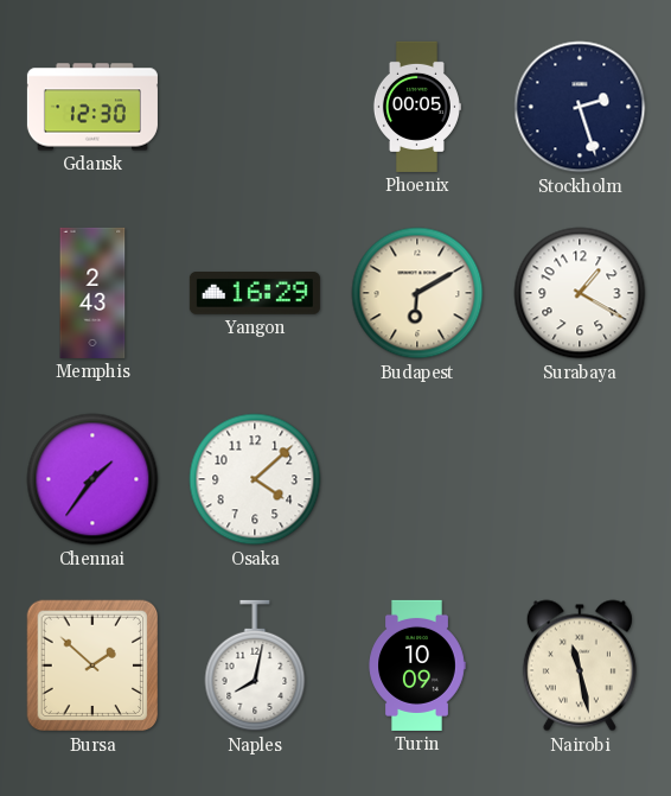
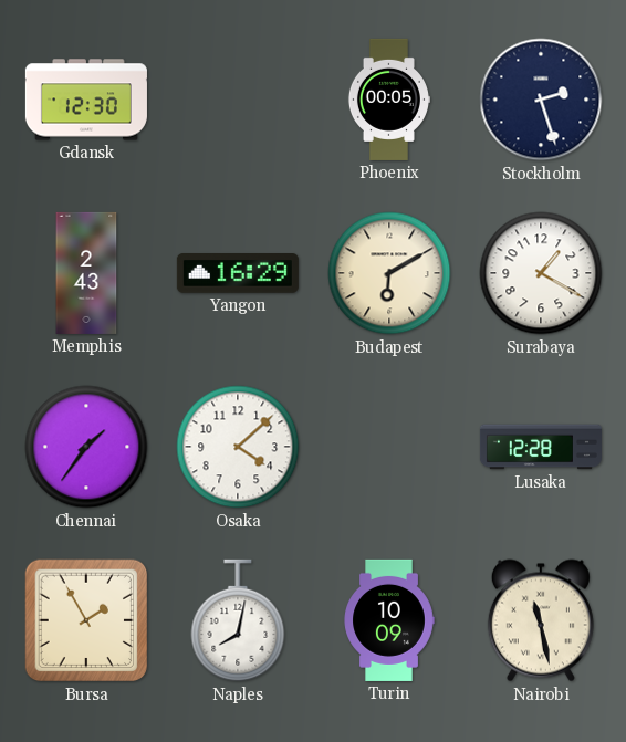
Lusaka: none -> 12:28 (541, 447)
Bursa: 1:52 -> 1:55 (86, 620)
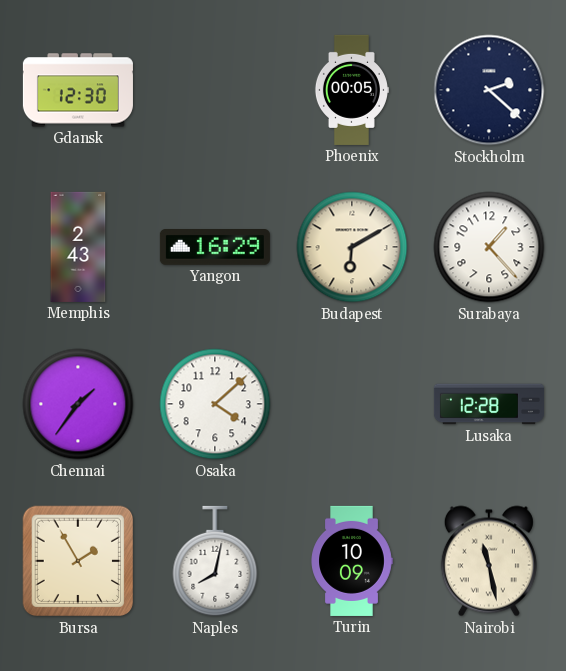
Stockholm: 2:27 -> 2:22 (489, 90)
Surabaya: 1:20 -> 1:23 (489, 247)
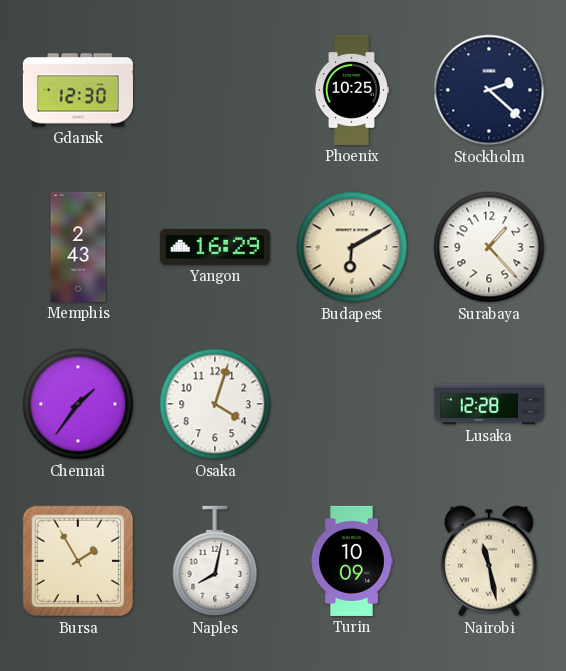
Phoenix: 00:05 -> 10:25 (351, 90)
Osaka: 4:08 -> 4:03 (215, 404)
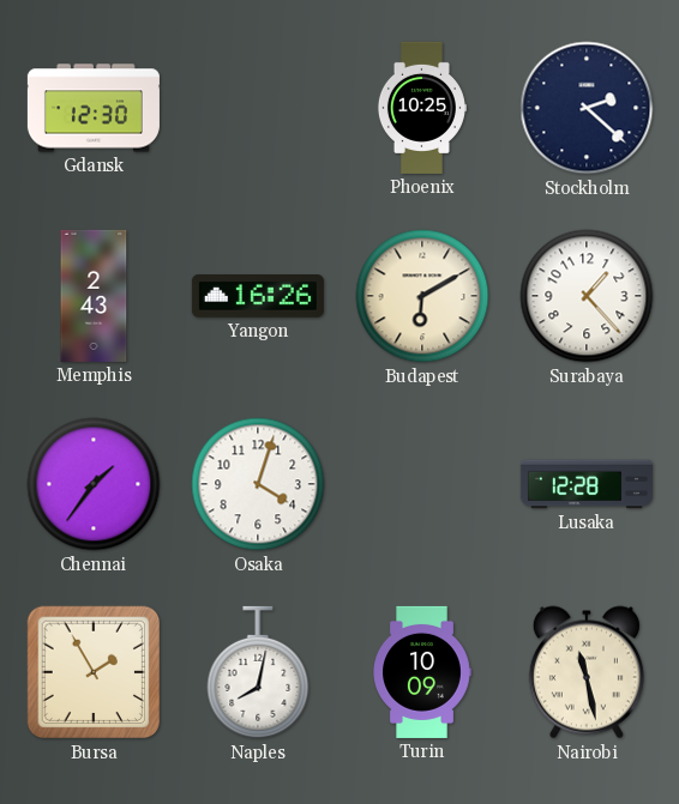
Yangon: 16:29 -> 16:26 (258, 297)
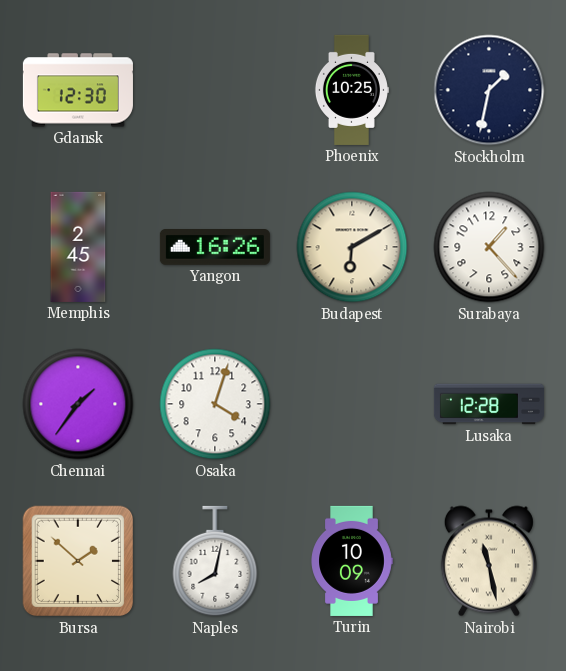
Stockholm: 2:22 -> 1:32 (489, 90)
Memphis: 2:43 -> 2:45 (78, 247)
Bursa: 1:55 -> 1:52 (78, 561)
